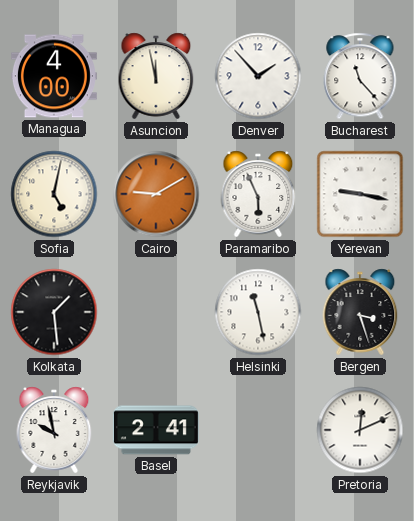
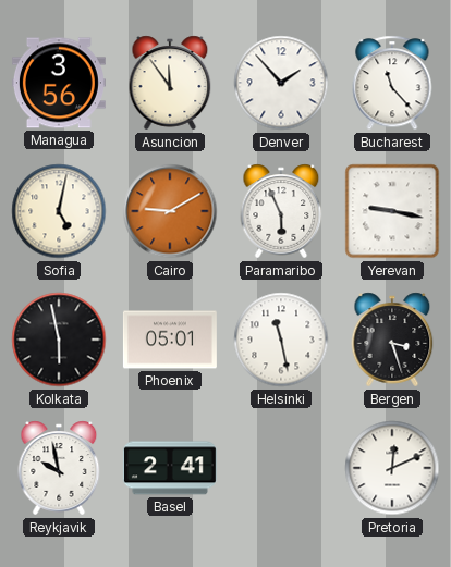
Managua: 4:00 -> 3:56 (59, 83)
Asuncion: 11:58 -> 11:54 (170, 83)
Kolkata: 1:29 -> 5:58 (59, 340)
Phoenix: none -> 05:01 (170, 340)
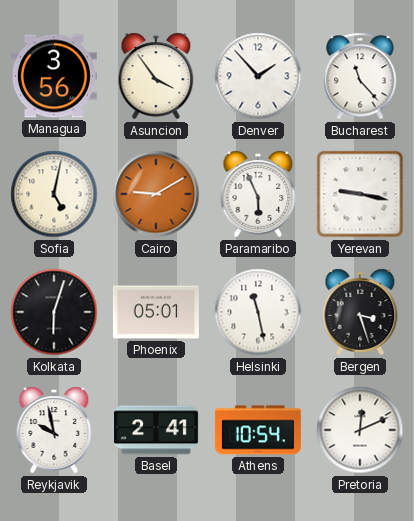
Asuncion: 11:54 -> 3:54 (156, 76)
Kolkata: 5:58 -> 6:03 (54, 312)
Athens: none -> 10:54 (258, 430)
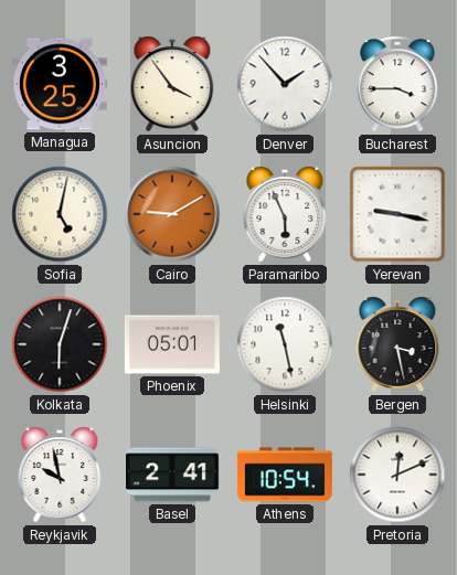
Managua: 3:56 -> 3:25 (60, 84)
Bucharest: 11:23 -> 3:45 (397, 84)
Bergen: 3:27 -> 3:28 (397, 344)
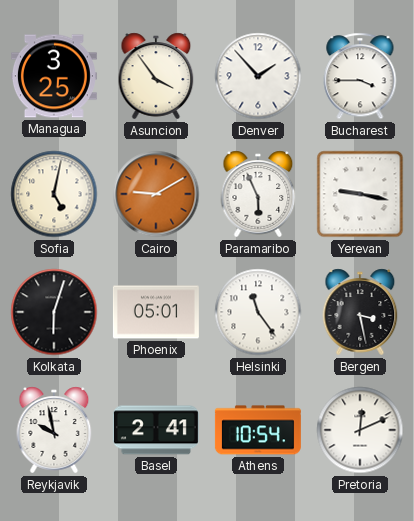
Helsinki: 11:28 -> 11:24 (258, 312)
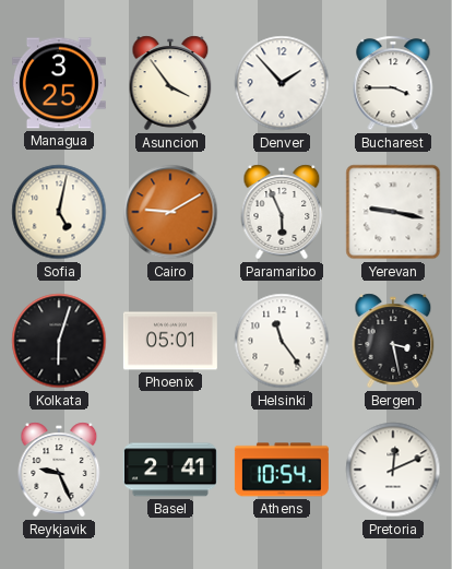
Reykjavik: 9:58 -> 9:26 (59, 470)
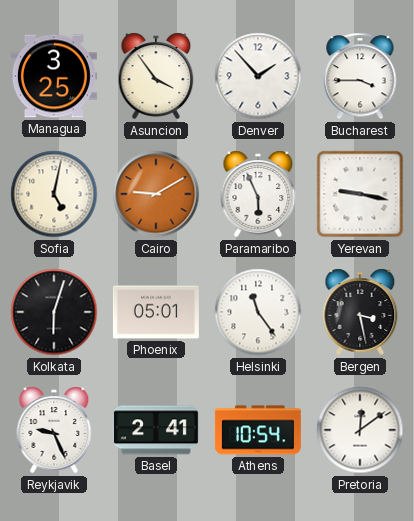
Pretoria: 12:11 -> 12:09 (360, 430)
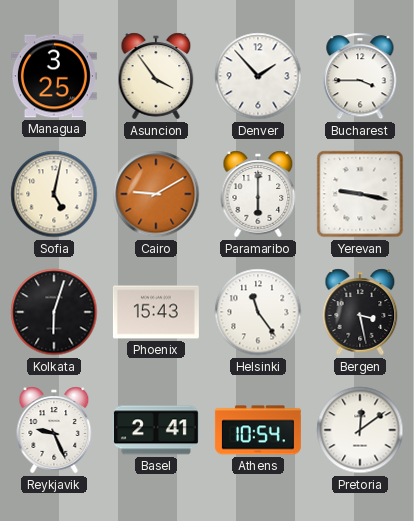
Paramaribo: 5:56 -> 6:00 (258, 194)
Phoenix: 05:01 -> 15:43 (156, 312)
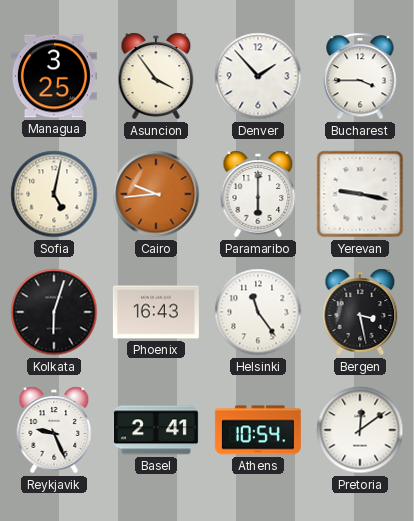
Cairo: 9:10 -> 9:44 (156, 194)
Phoenix: 15:43 -> 16:43 (156, 312)
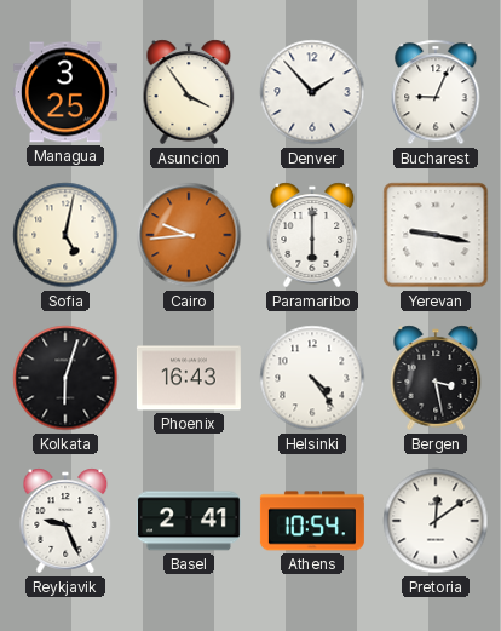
Bucharest: 3:45 -> 9:04 (436, 92)
Helsinki: 11:24 -> 4:24 (312, 378)
